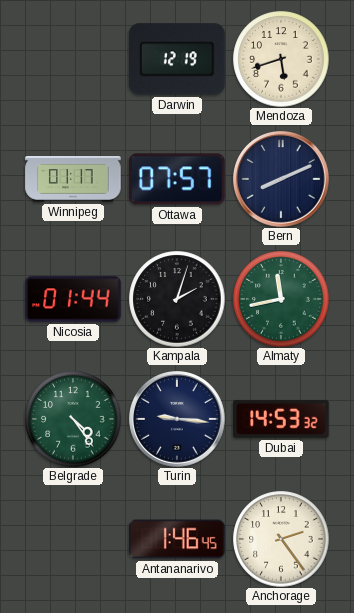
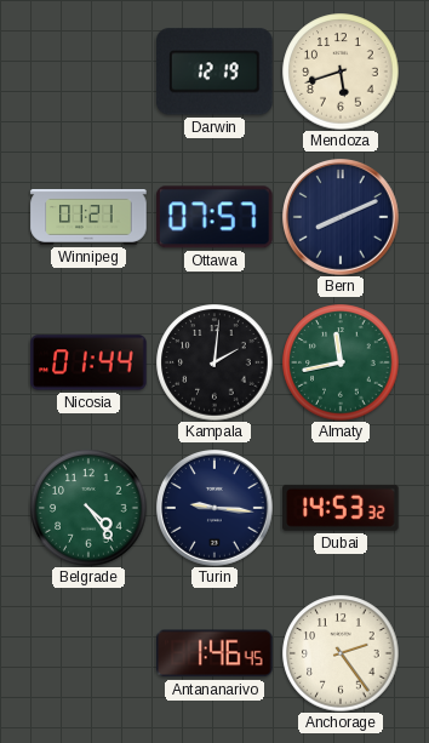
Winnipeg: 01:17 -> 01:21 (88, 218)
Kampala: 2:03 -> 2:01 (215, 362)
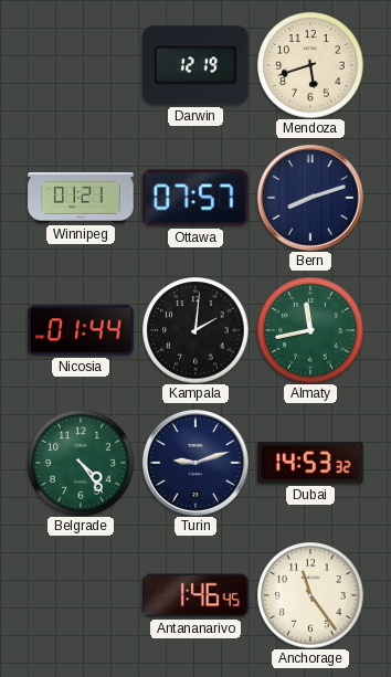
Bern: 8:11 -> 8:12 (311, 199)
Turin: 9:16 -> 9:12 (197, 464)
Anchorage: 2:24 -> 11:24 (310, 595)
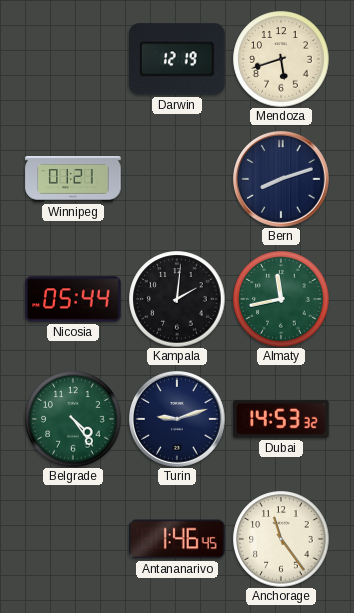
Ottawa: 07:57 -> none (197, 198)
Nicosia: 01:44 -> 05:44 (73, 299)
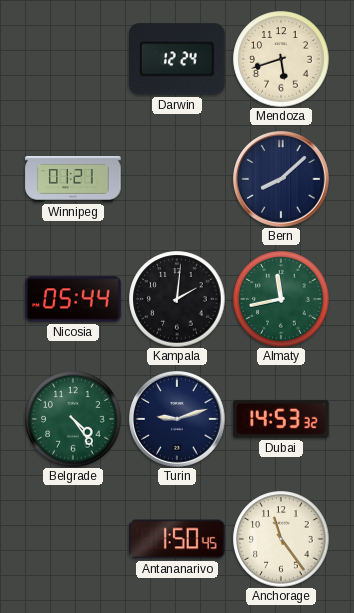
Darwin: 12:19 -> 12:24 (178, 59)
Bern: 8:12 -> 8:08 (282, 180)
Antananarivo: 1:46 -> 1:50 (177, 539)
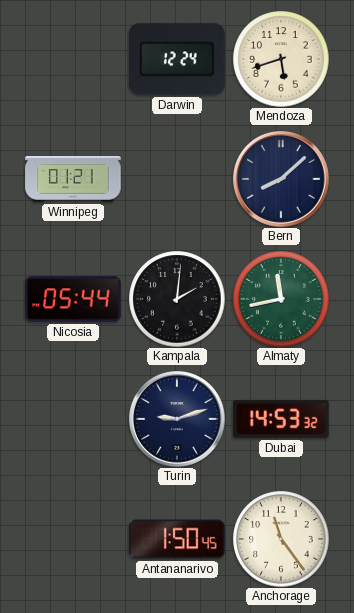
Belgrade: 4:24 -> none (73, 419)
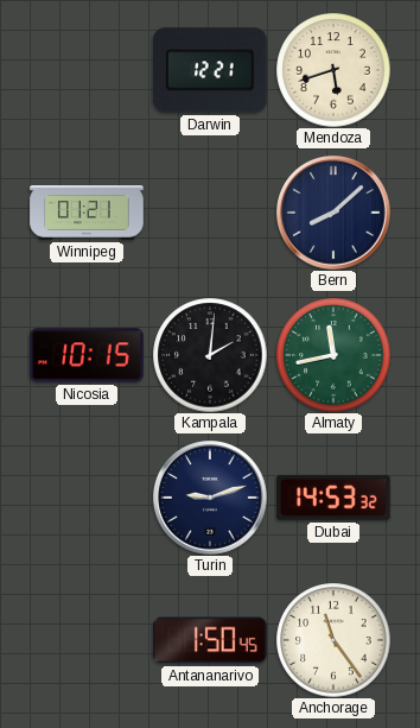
Darwin: 12:24 -> 12:21 (211, 70)
Nicosia: 05:44 -> 10:15 (87, 355)
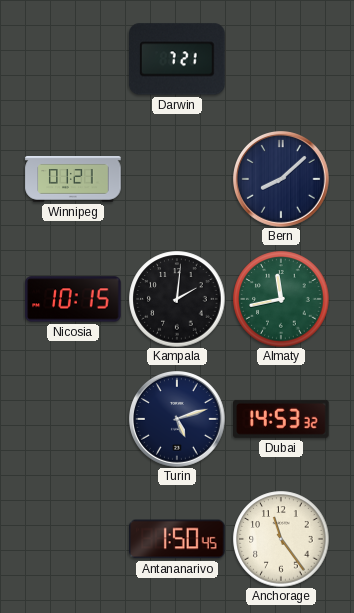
Darwin: 12:21 -> 7:21 (178, 59)
Mendoza: 5:42 -> none (333, 70)
Turin: 9:12 -> 5:12 (178, 420)
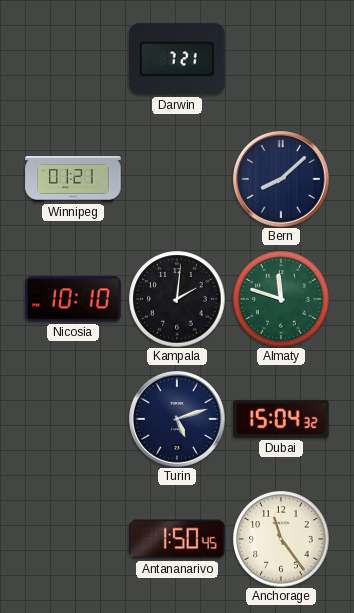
Nicosia: 10:15 -> 10:10 (73, 299)
Almaty: 11:43 -> 11:48 (281, 299)
Dubai: 14:53 -> 15:04 (282, 419)
